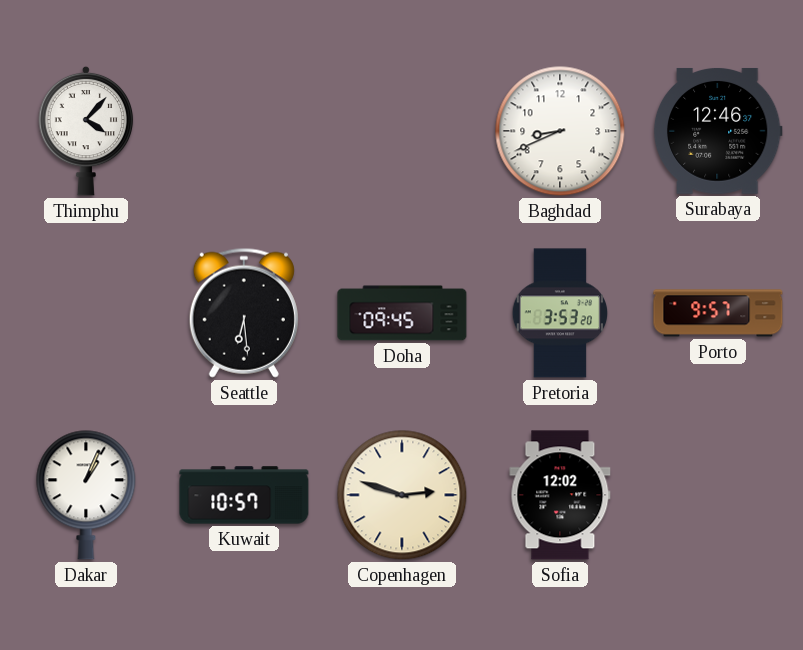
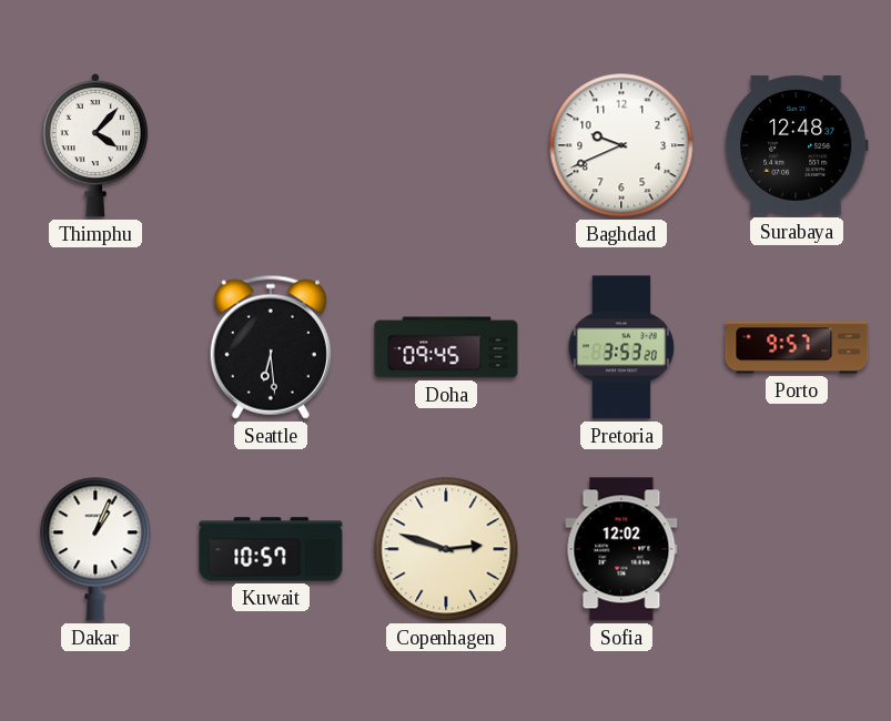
Baghdad: 8:41 -> 9:41 (621, 145)
Surabaya: 12:46 -> 12:48 (797, 145)
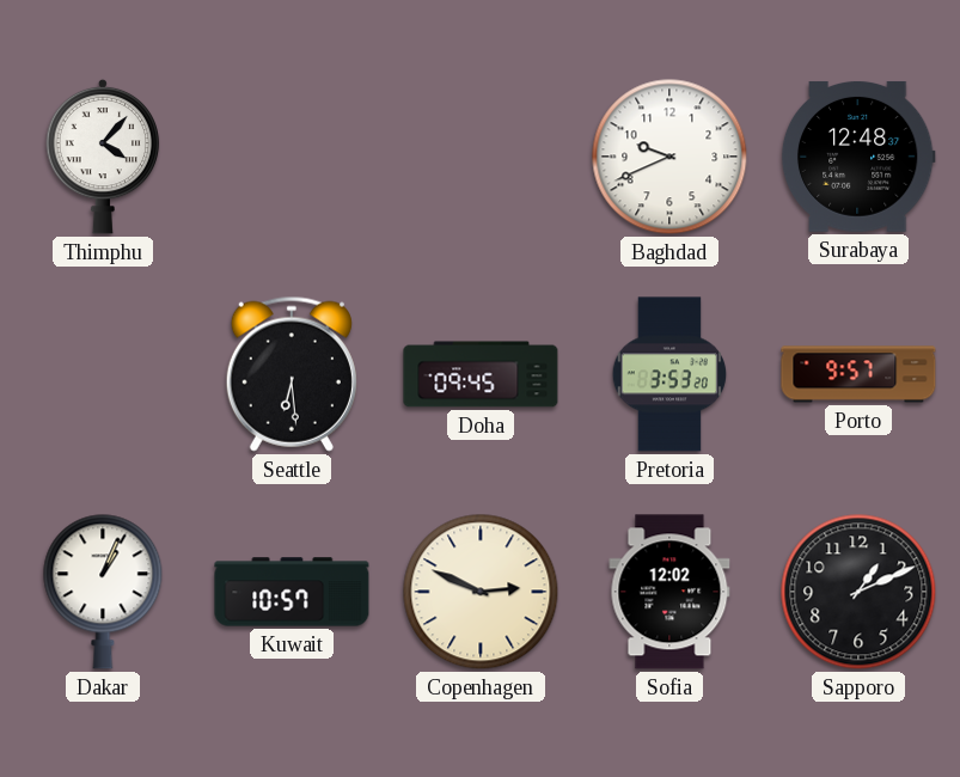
Copenhagen: 2:48 -> 2:49 (481, 592)
Sapporo: none -> 1:11 (858, 592)
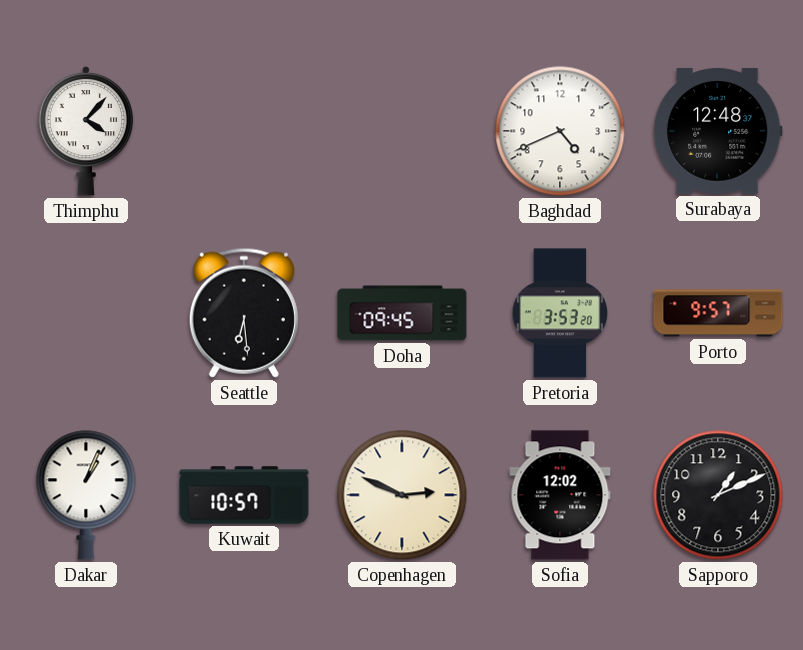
Baghdad: 9:41 -> 4:41 (560, 131)
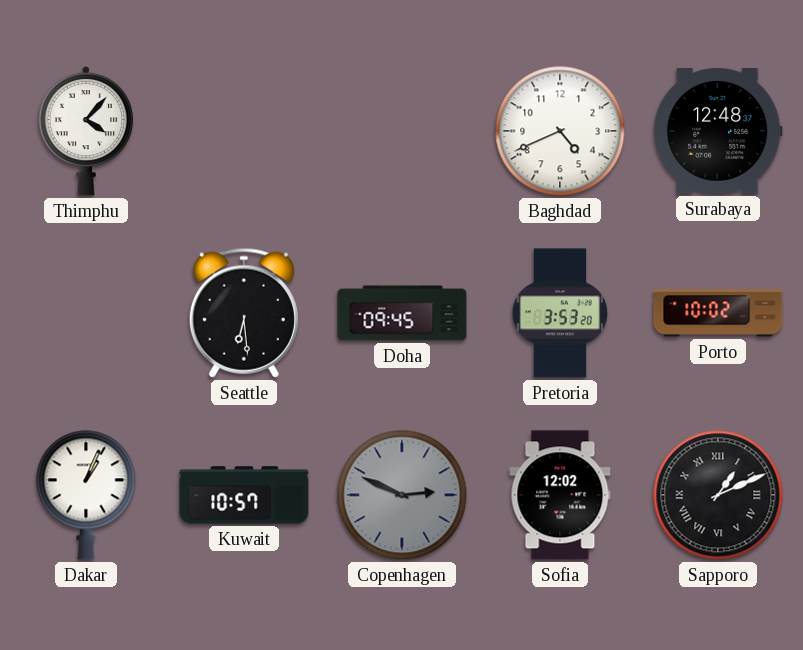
Porto: 9:57 -> 10:02 (718, 313)
Copenhagen dial: cream -> grey (402, 495)
Sapporo numerals: Arabic -> Roman (718, 495)
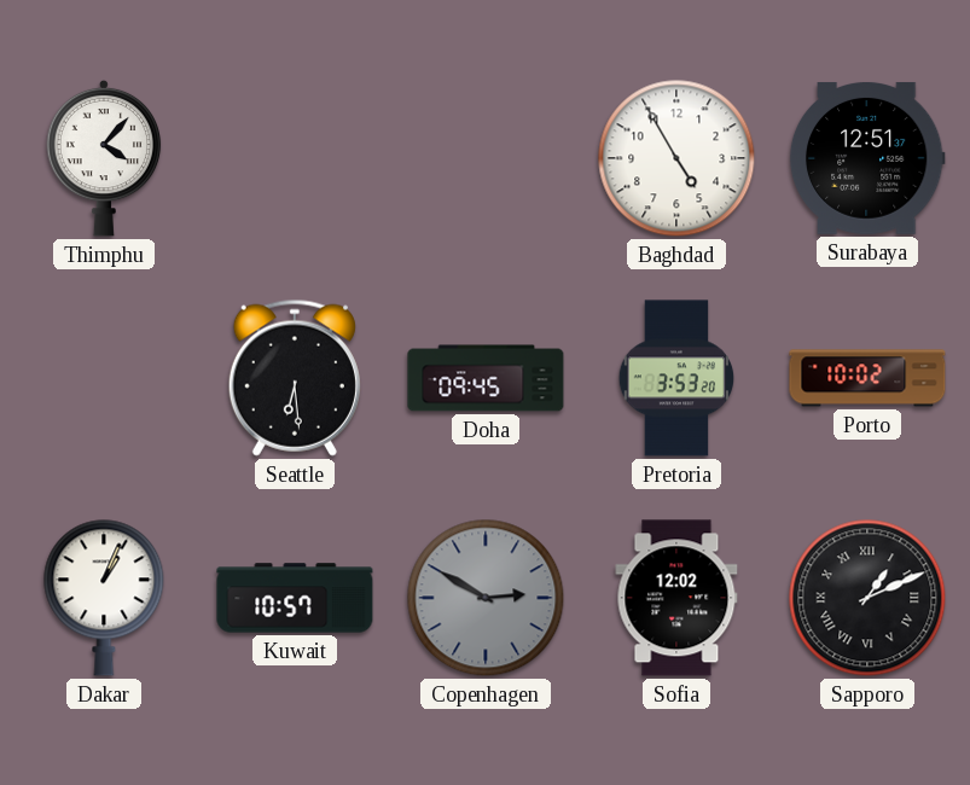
Baghdad: 4:41 -> 4:55 (676, 158)
Surabaya: 12:48 -> 12:51 (867, 158)
Copenhagen: 2:49 -> 2:50 (486, 598)
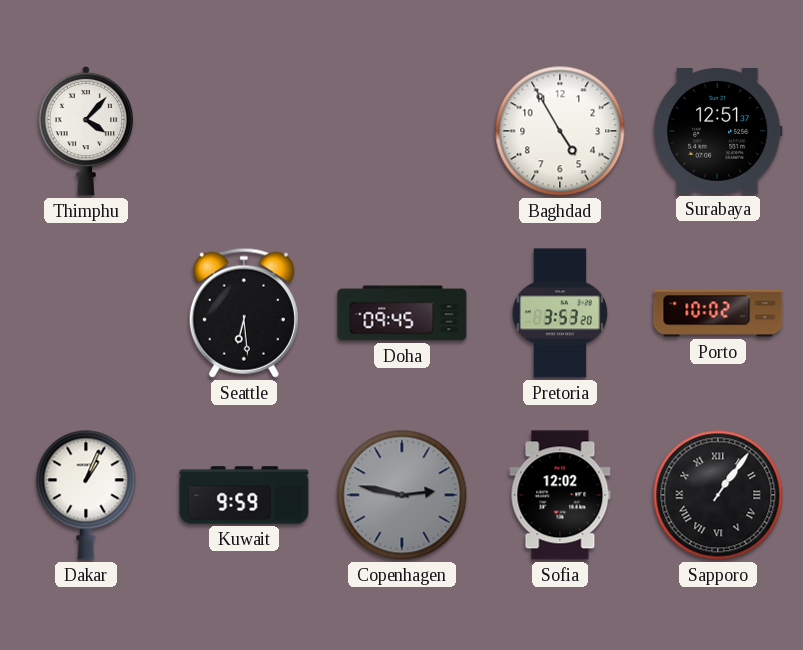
Kuwait: 10:57 -> 9:59 (244, 495)
Copenhagen: 2:50 -> 2:47 (402, 495)
Sapporo: 1:11 -> 1:06 (718, 495)
